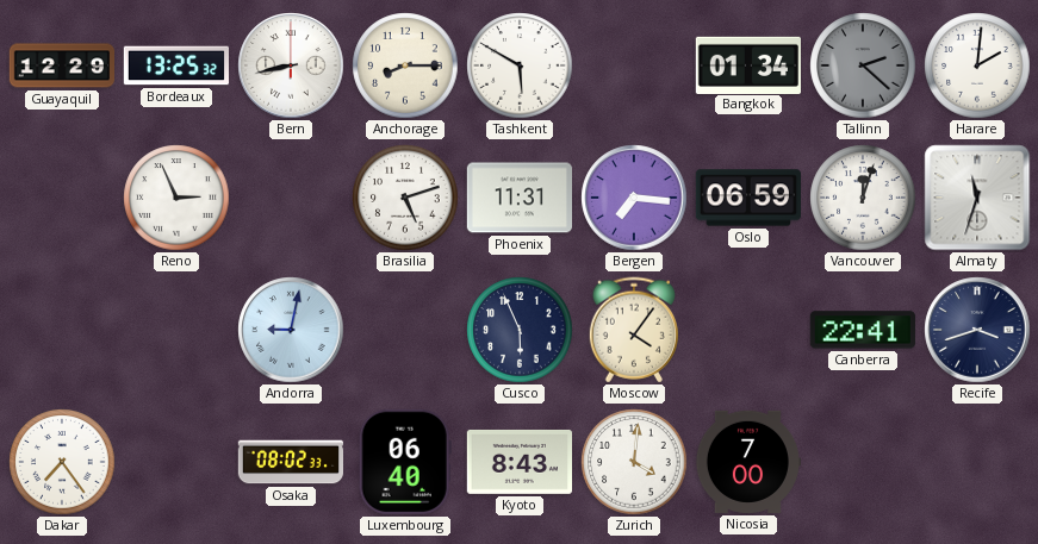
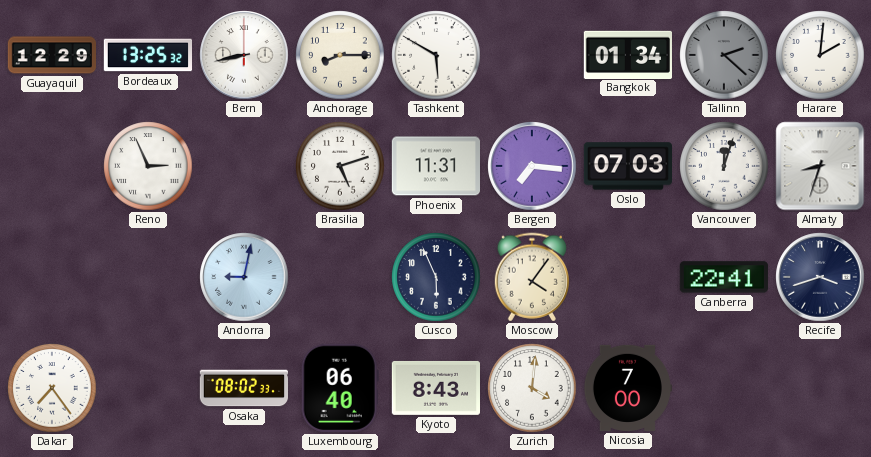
Oslo: 06:59 -> 07:03 (627, 166)
Almaty: 11:33 -> 8:33 (820, 166)
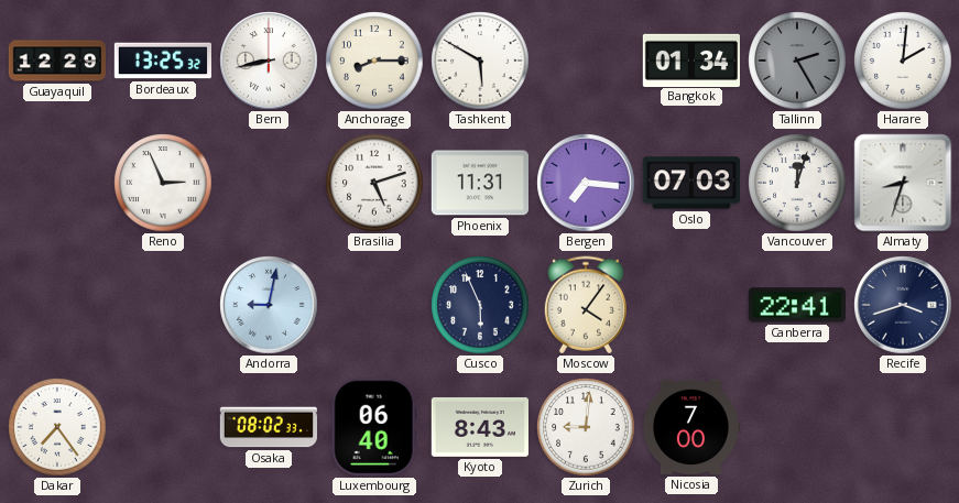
Tallinn: 2:22 -> 2:25 (797, 61)
Zurich: 4:01 -> 9:01 (586, 427)
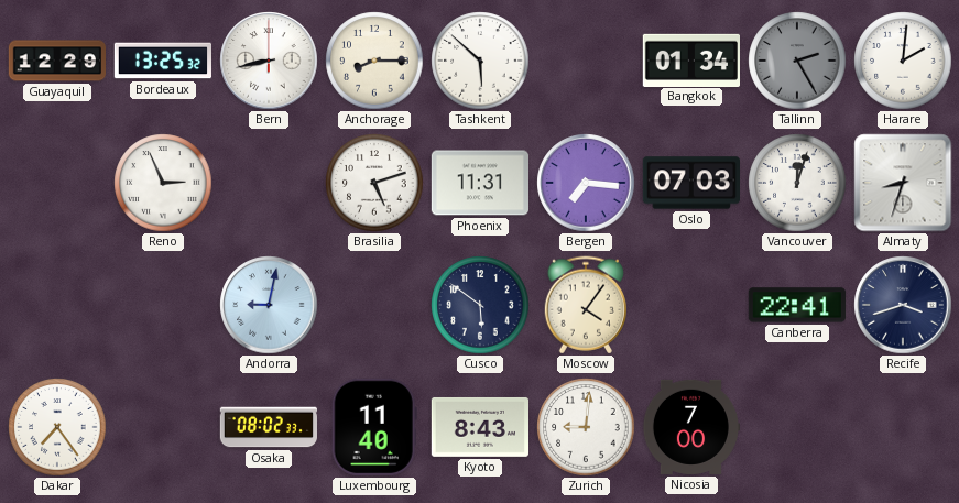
Tashkent: 5:50 -> 5:52 (480, 61)
Cusco: 5:56 -> 5:51 (480, 305)
Luxembourg: 06:40 -> 11:40 (374, 427)
